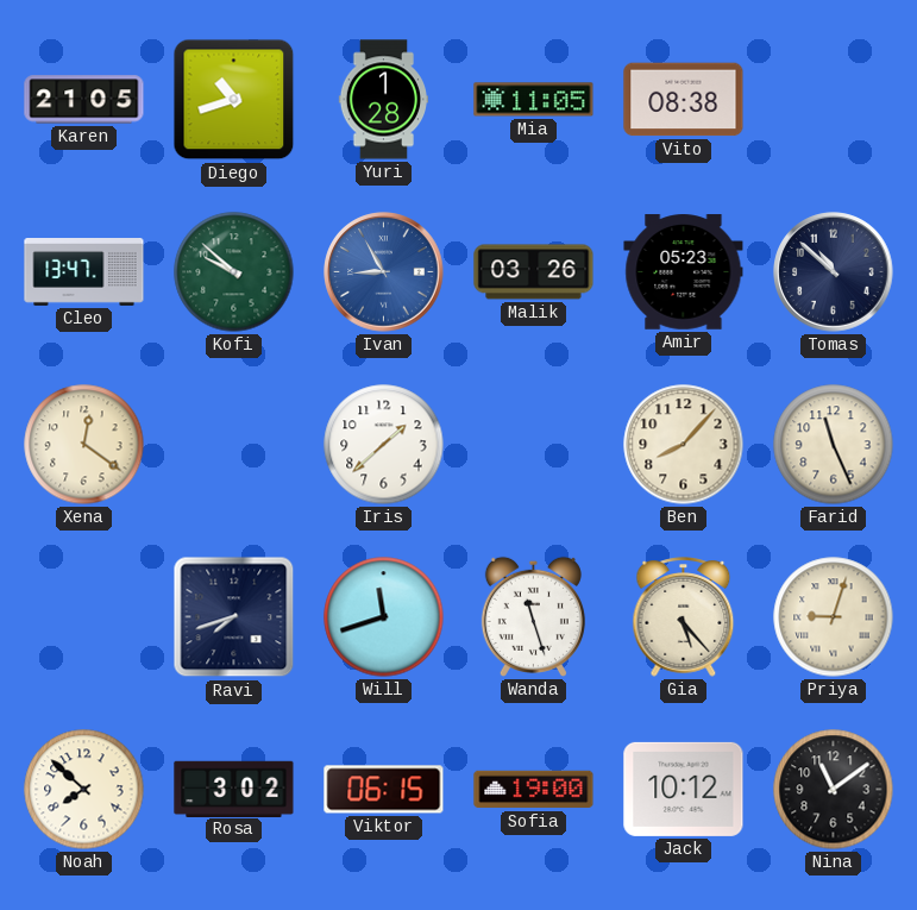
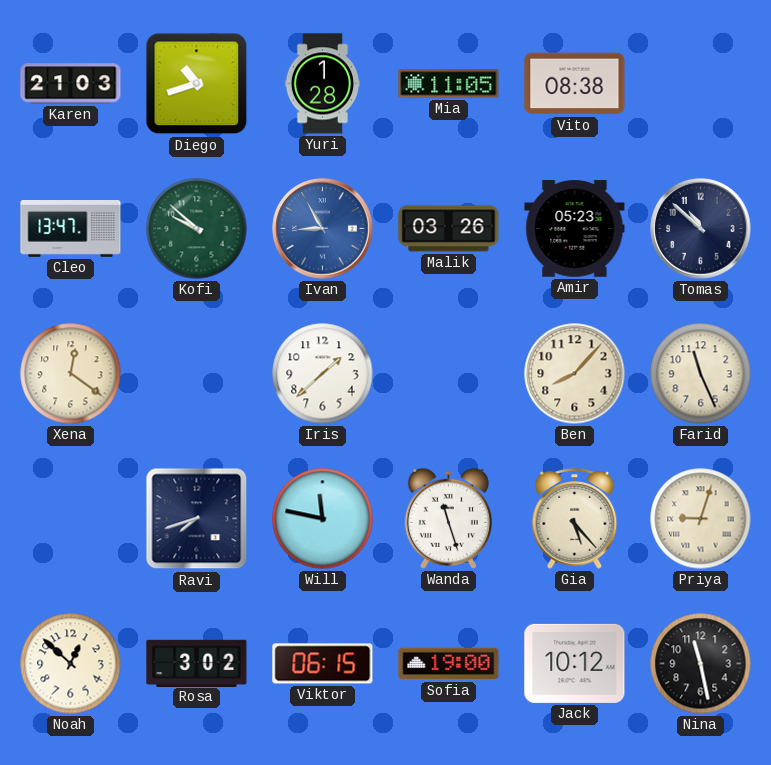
Karen: 21:05 -> 21:03 (71, 84)
Will: 11:42 -> 11:47 (323, 519)
Noah: 7:52 -> 12:52 (71, 664)
Nina: 11:09 -> 11:28 (701, 664)
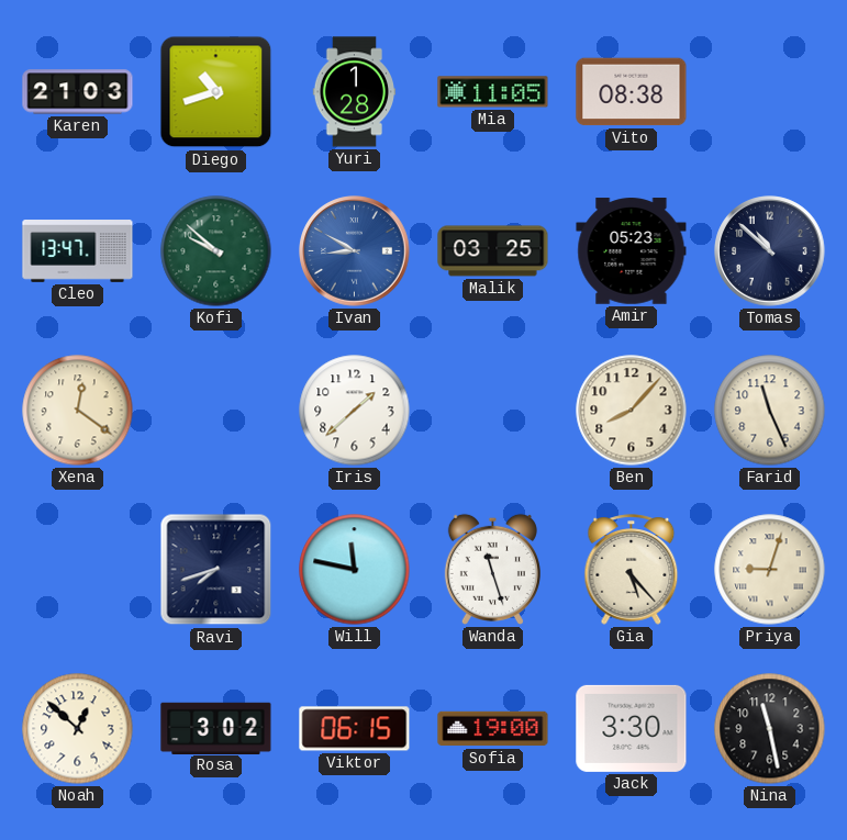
Ivan: 8:55 -> 8:50 (355, 251)
Malik: 03:26 -> 03:25 (493, 251)
Jack: 10:12 -> 3:30 (632, 728)
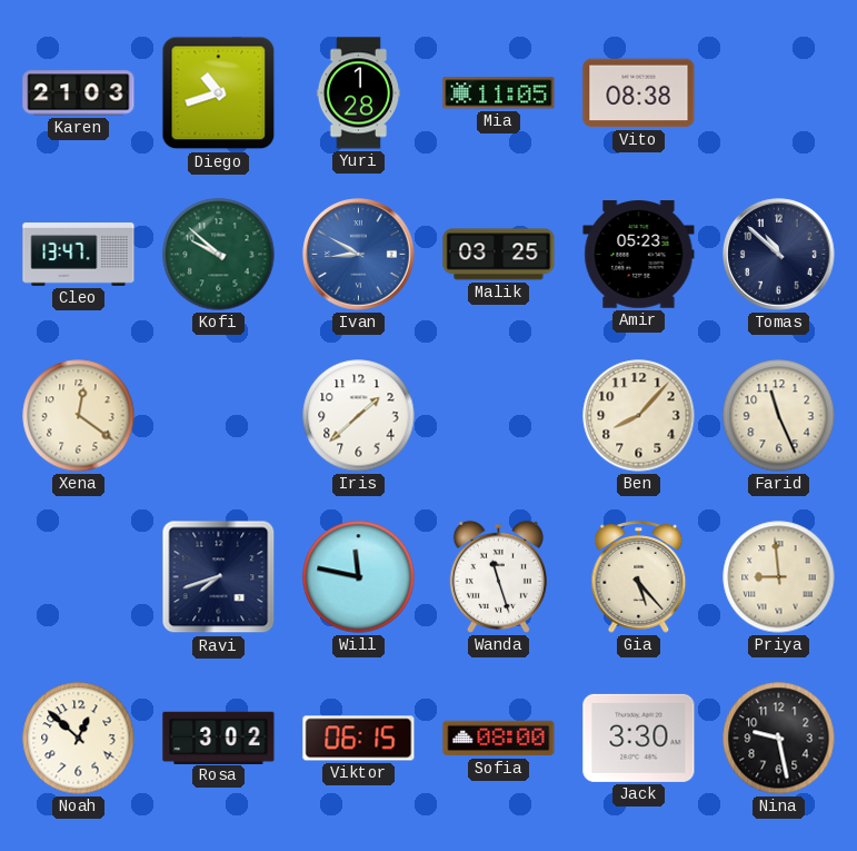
Priya: 9:03 -> 8:59 (779, 577)
Sofia: 19:00 -> 08:00 (499, 739)
Nina: 11:28 -> 9:28 (779, 739)
